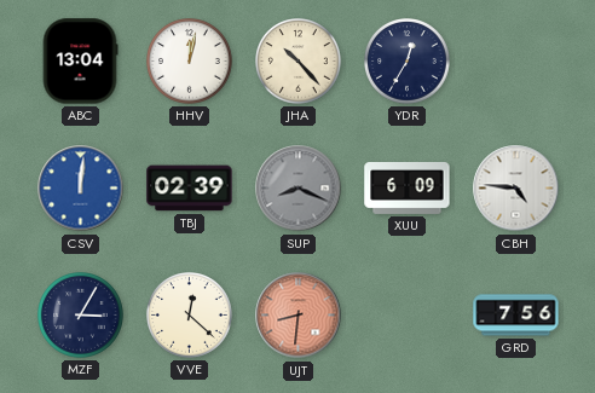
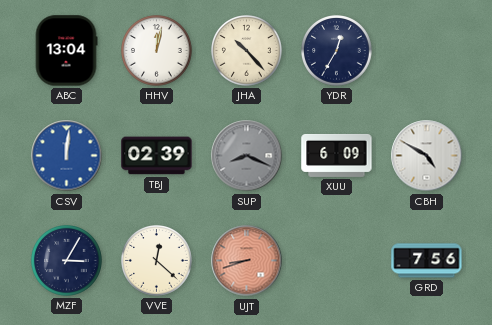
CBH: 4:46 -> 4:50 (427, 156)
UJT: 8:31 -> 8:42 (247, 261)
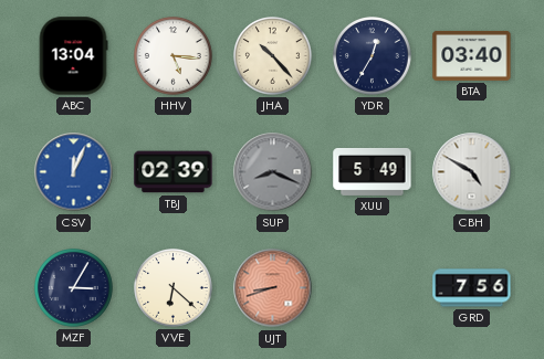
HHV: 12:02 -> 5:16 (174, 56)
BTA: none -> 03:40 (472, 55)
CSV: 12:01 -> 12:04 (74, 172)
XUU: 6:09 -> 5:49 (373, 171)
VVE: 12:22 -> 6:22 (174, 288)
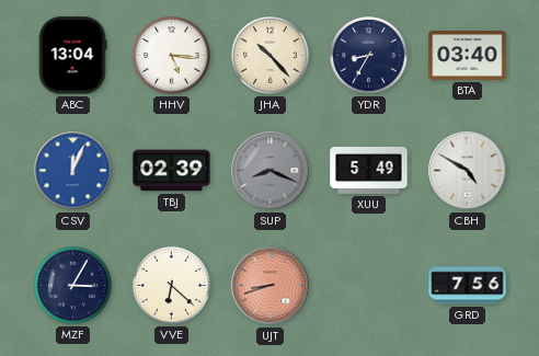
YDR: 12:35 -> 8:35 (369, 56)
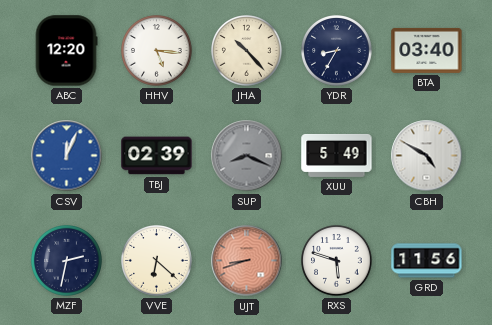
ABC: 13:04 -> 12:20 (66, 51)
MZF: 3:05 -> 2:32 (67, 261)
RXS: none -> 5:48 (337, 261)
GRD: 7:56 -> 11:56 (427, 261)
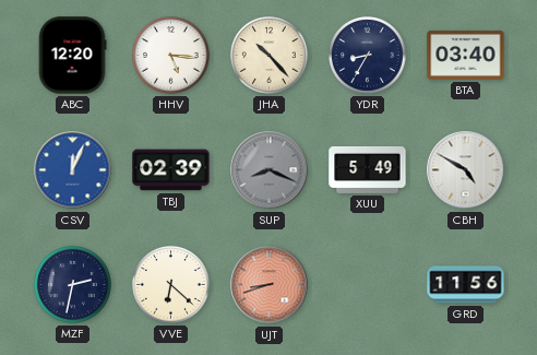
RXS: 5:48 -> none (337, 261)
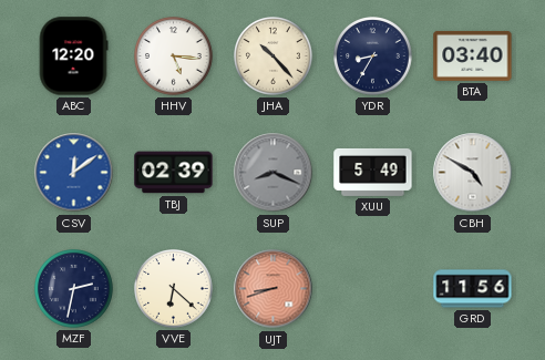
CSV: 12:04 -> 12:09 (74, 173)
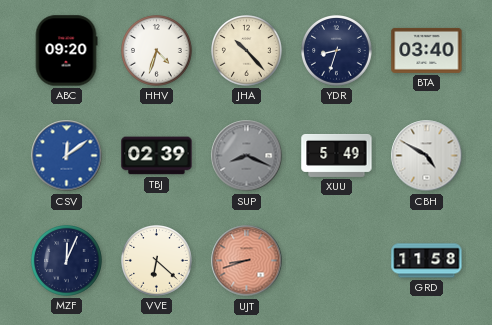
ABC: 12:20 -> 09:20 (66, 51)
HHV: 5:16 -> 4:33 (157, 51)
YDR: 8:35 -> 8:33 (337, 51)
MZF: 2:32 -> 12:04 (67, 261)
GRD: 11:56 -> 11:58 (427, 261)
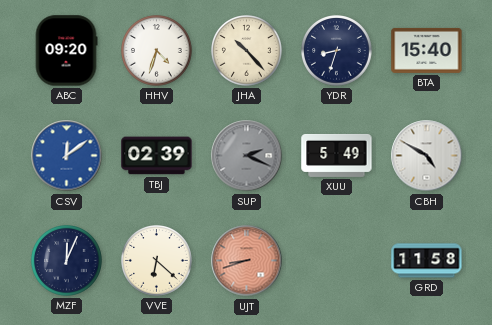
BTA: 03:40 -> 15:40 (427, 50)
SUP: 8:19 -> 2:19 (247, 156)
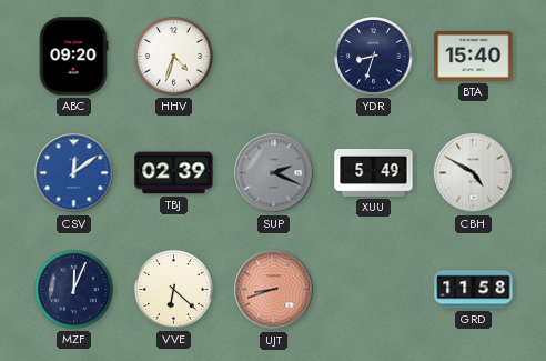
JHA: 10:23 -> none (247, 51)
